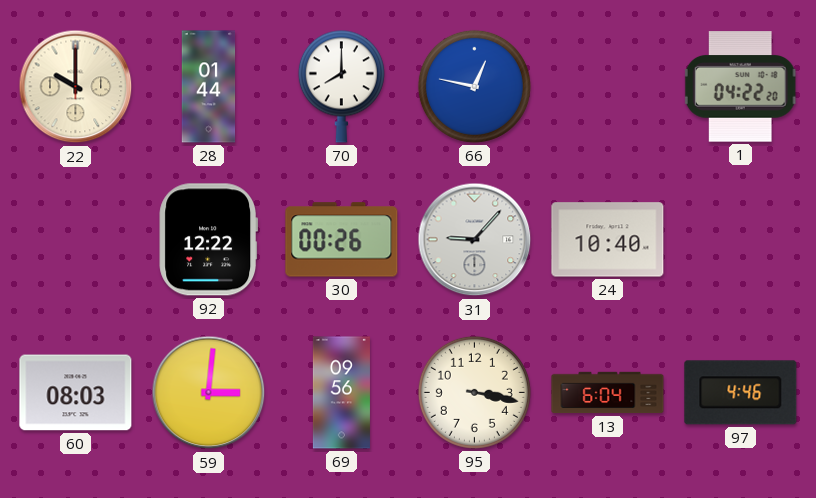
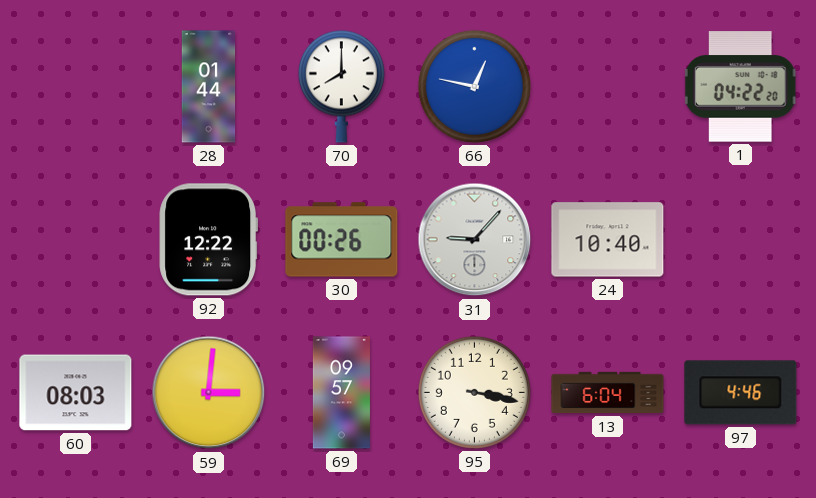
22: 10:00 -> none (76, 87)
69: 09:56 -> 09:57 (341, 393)
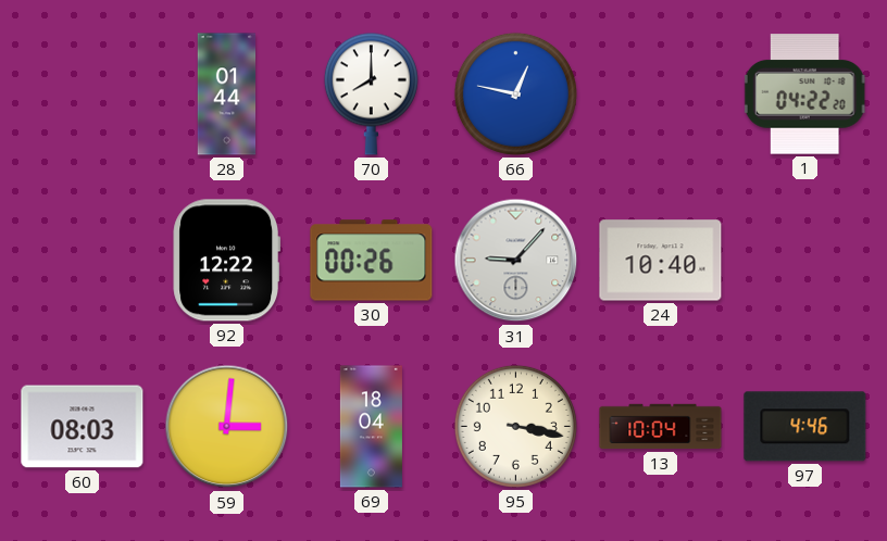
69: 09:57 -> 18:04 (371, 427)
13: 6:04 -> 10:04 (661, 427)
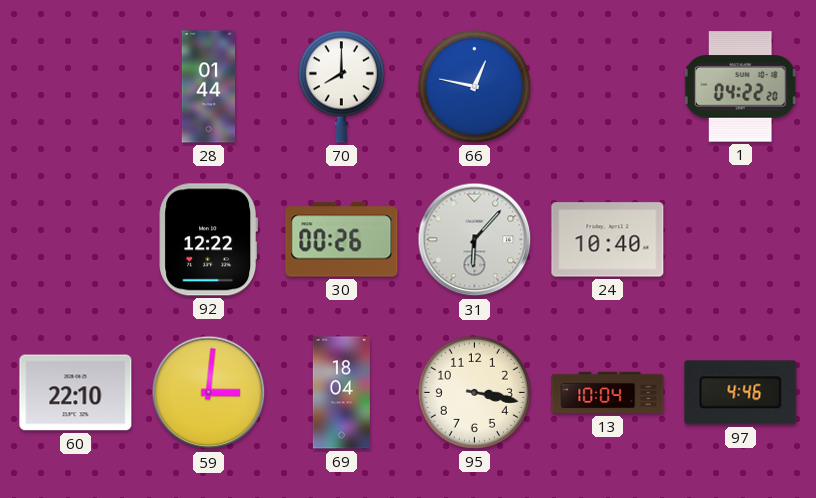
31: 9:07 -> 6:07 (475, 240)
60: 08:03 -> 22:10 (76, 393)
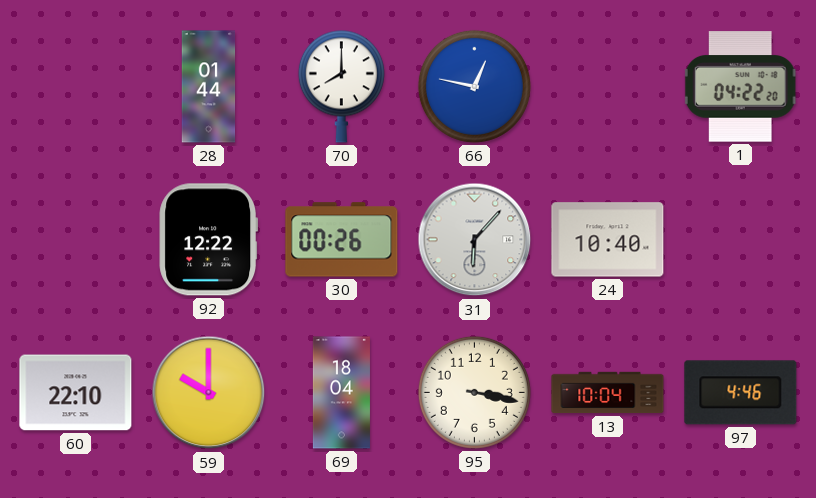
59: 3:01 -> 10:00 (209, 393)
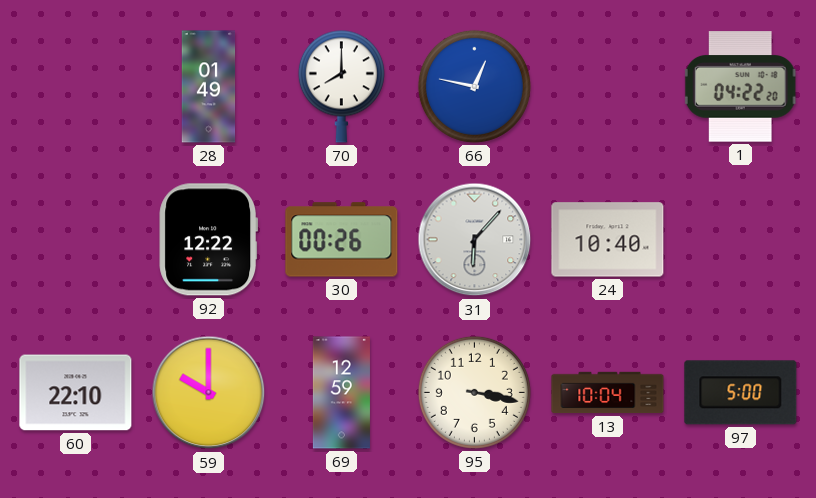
28: 01:44 -> 01:49 (209, 87)
69: 18:04 -> 12:59 (341, 393)
97: 4:46 -> 5:00 (741, 393)
